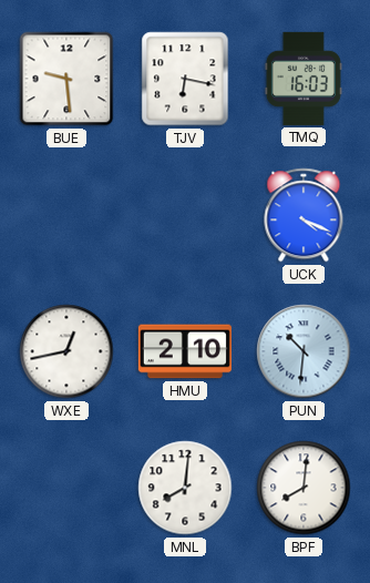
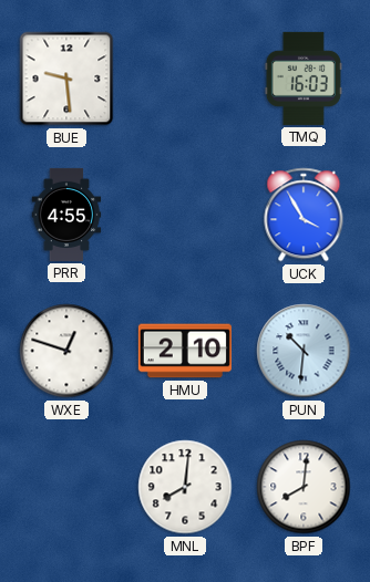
TJV: 6:17 -> none (185, 79)
PRR: none -> 4:55 (66, 215)
UCK: 4:19 -> 3:55 (304, 215)
WXE: 12:43 -> 12:48 (66, 351)
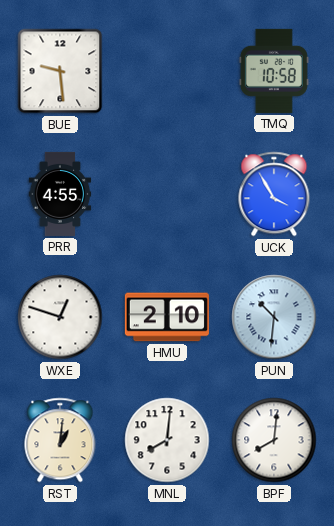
TMQ: 16:03 -> 10:58 (274, 71)
RST: none -> 1:01 (60, 440)
